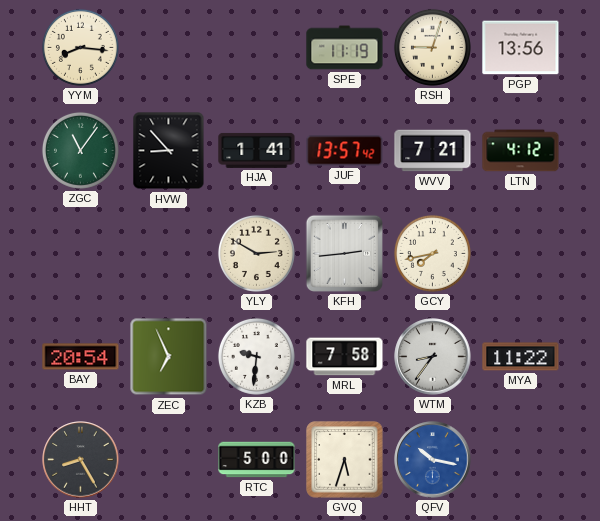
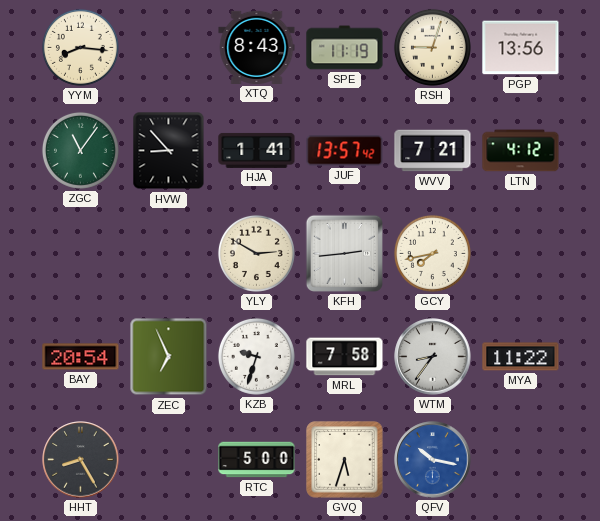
XTQ: none -> 8:43 (257, 47)
KZB: 9:31 -> 9:33 (256, 356)
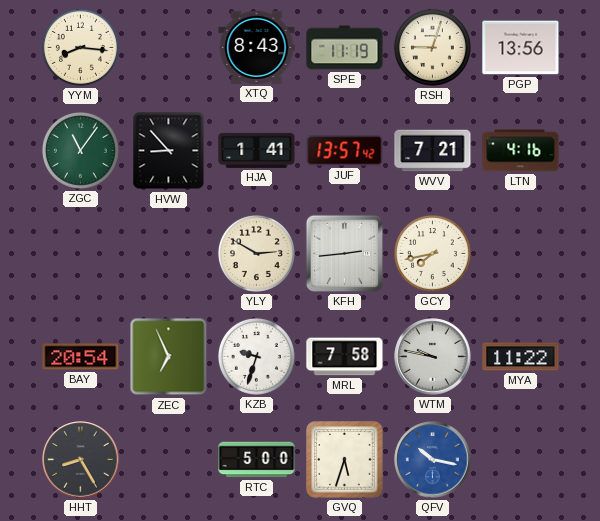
LTN: 4:12 -> 4:16 (521, 151)
WTM: 8:36 -> 9:47 (433, 357)
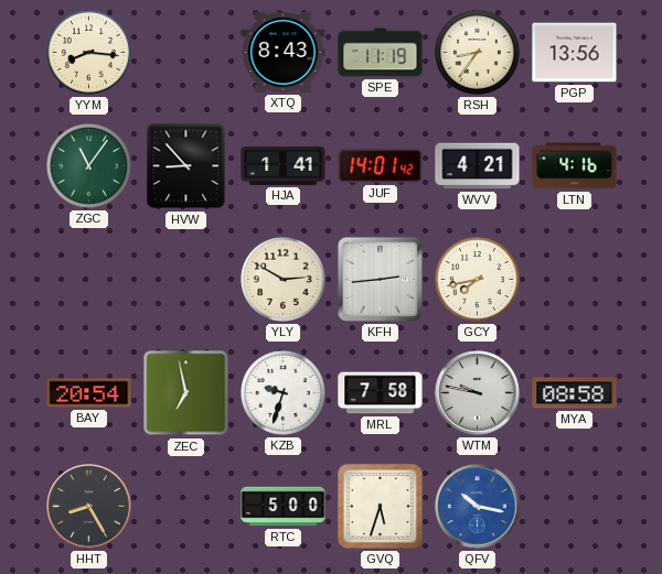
RSH: 9:03 -> 8:36 (477, 52)
JUF: 13:57 -> 14:01 (381, 166)
WVV: 7:21 -> 4:21 (478, 166)
ZEC: 6:56 -> 6:58 (186, 393)
MYA: 11:22 -> 08:58 (575, 393)
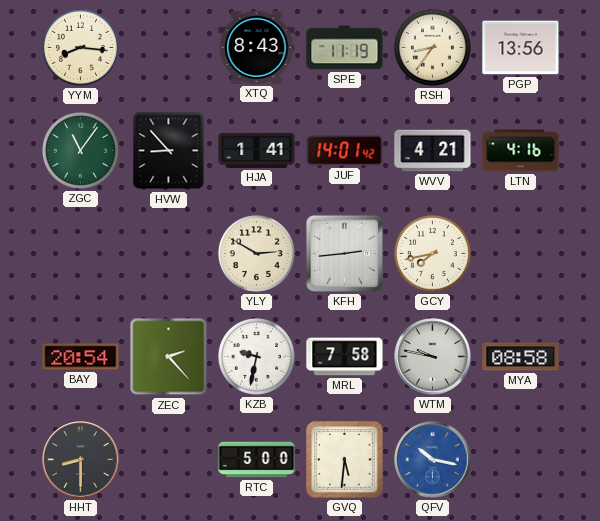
ZEC: 6:58 -> 2:23 (169, 357)
KZB: 9:33 -> 9:32 (256, 356)
HHT: 8:25 -> 8:30 (81, 460)
GVQ: 5:33 -> 5:31 (345, 460)
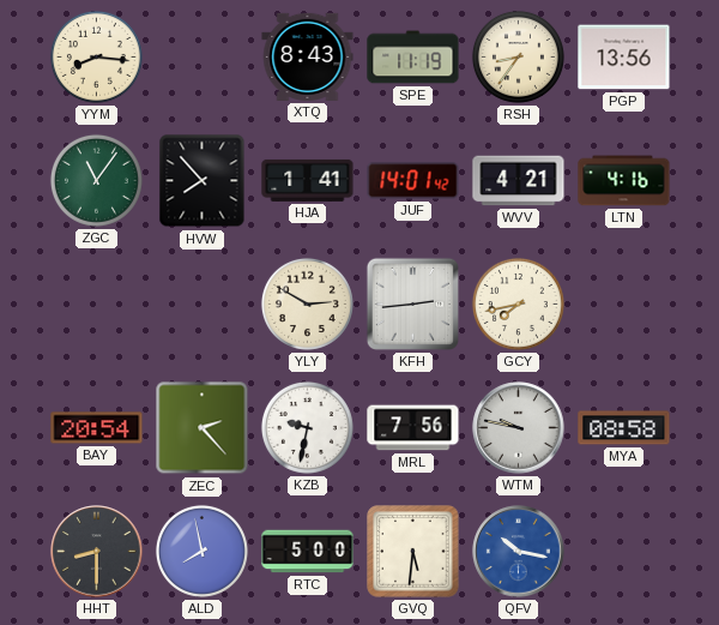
HVW: 8:53 -> 7:53 (203, 181)
MRL: 7:58 -> 7:56 (413, 428)
ALD: none -> 7:58 (201, 551)
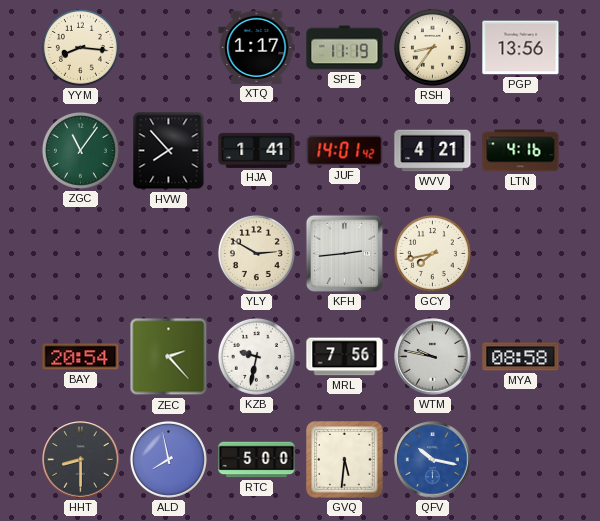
XTQ: 8:43 -> 1:17 (257, 47)
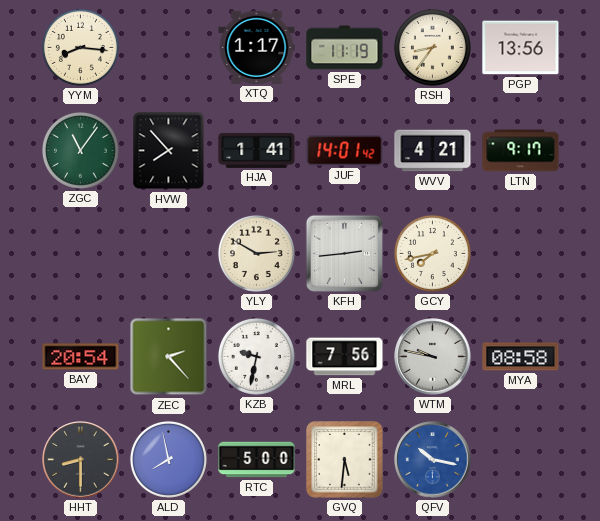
LTN: 4:16 -> 9:17 (521, 151)
